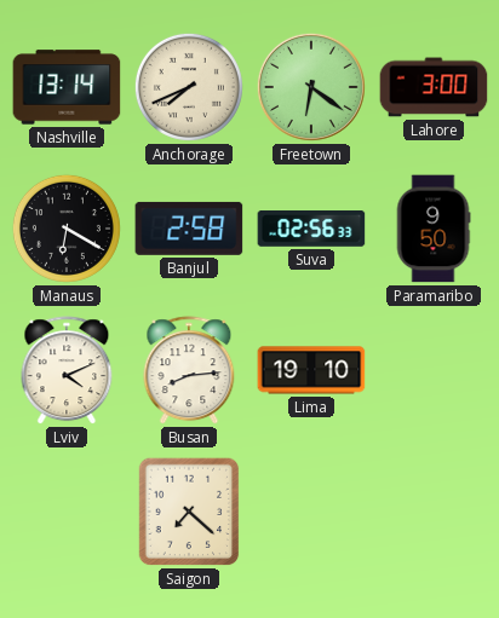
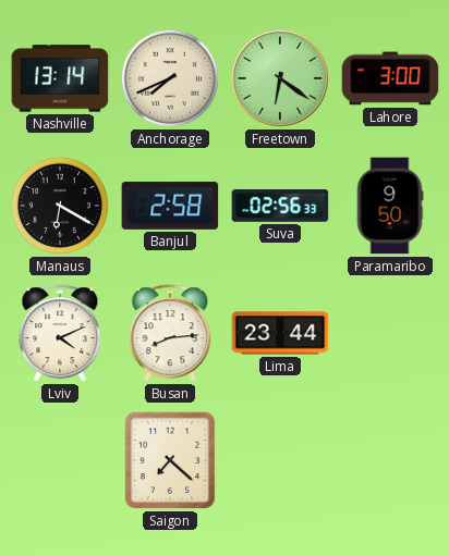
Lima: 19:10 -> 23:44 (280, 333)
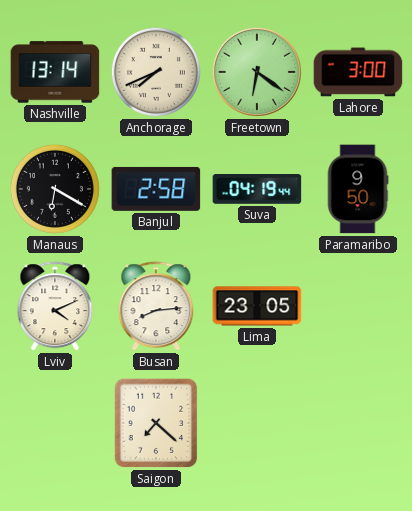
Suva: 02:56 -> 04:19 (257, 189)
Lima: 23:44 -> 23:05 (257, 306)
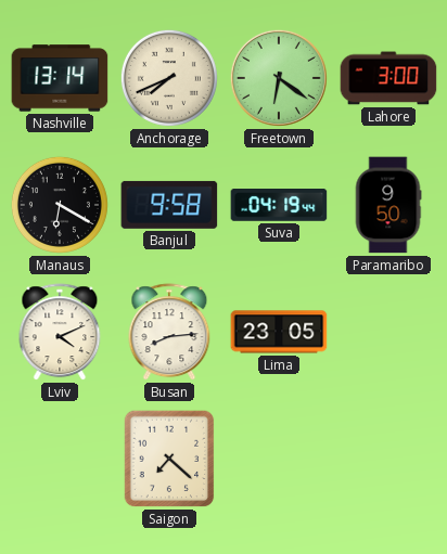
Banjul: 2:58 -> 9:58 (169, 205)
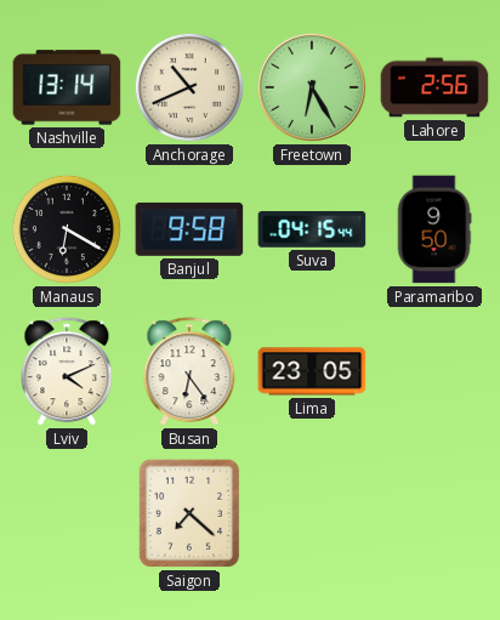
Anchorage: 7:41 -> 10:41 (189, 87)
Freetown: 6:21 -> 6:25 (312, 87)
Lahore: 3:00 -> 2:56 (434, 87)
Suva: 04:19 -> 04:15 (312, 229)
Busan: 8:14 -> 6:24 (189, 372)
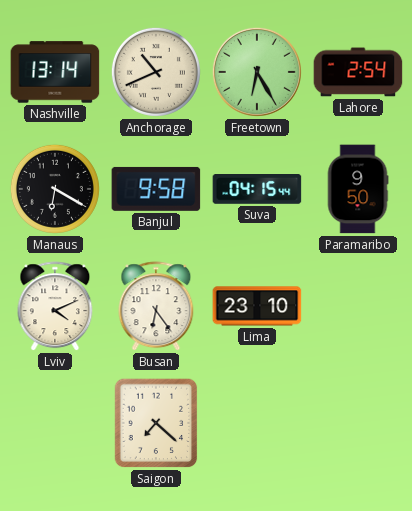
Lahore: 2:56 -> 2:54 (358, 72)
Lima: 23:05 -> 23:10 (257, 306)
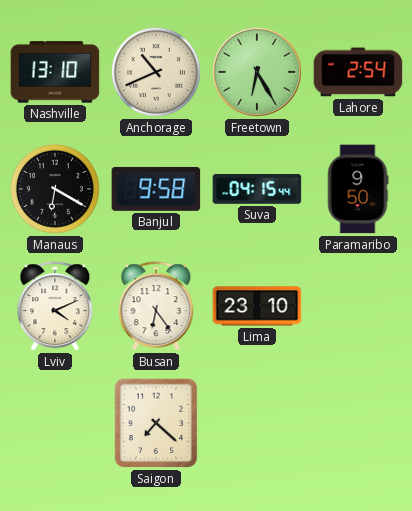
Nashville: 13:14 -> 13:10 (55, 72)
